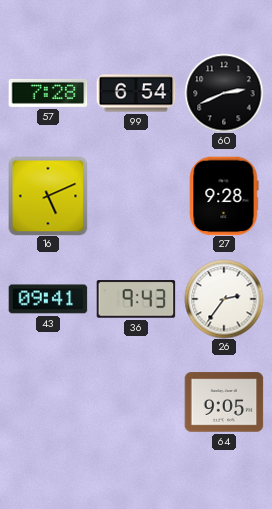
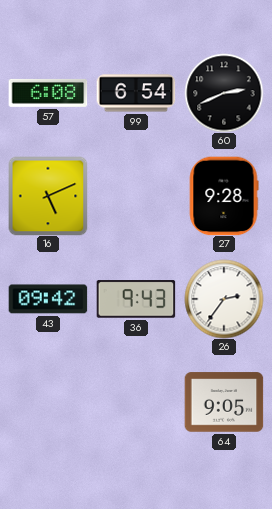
57: 7:28 -> 6:08 (48, 93)
43: 09:41 -> 09:42 (48, 299)
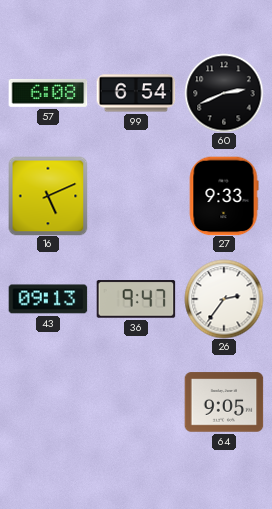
27: 9:28 -> 9:33 (224, 196)
43: 09:42 -> 09:13 (48, 299)
36: 9:43 -> 9:47 (136, 299)
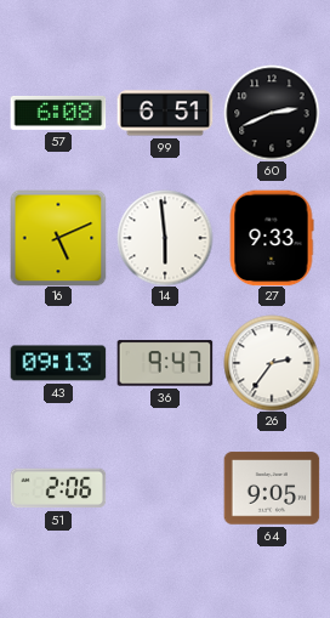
99: 6:54 -> 6:51 (165, 113)
14: none -> 5:59 (165, 238)
51: none -> 2:06 (58, 488)
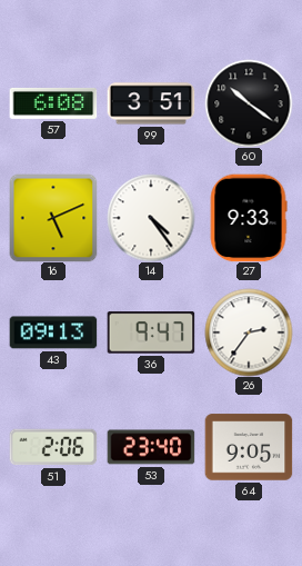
99: 6:51 -> 3:51 (151, 103)
60: 2:41 -> 10:21 (249, 103)
14: 5:59 -> 4:24 (151, 218)
53: none -> 23:40 (151, 447)
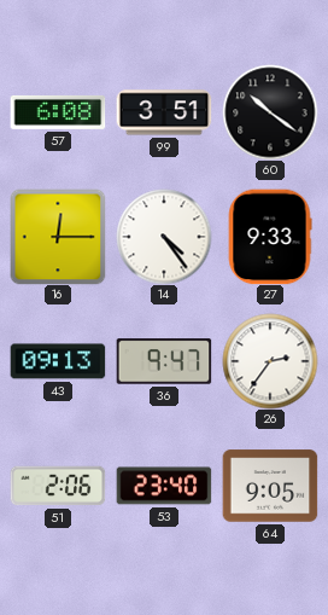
16: 5:11 -> 12:15 (58, 237)
